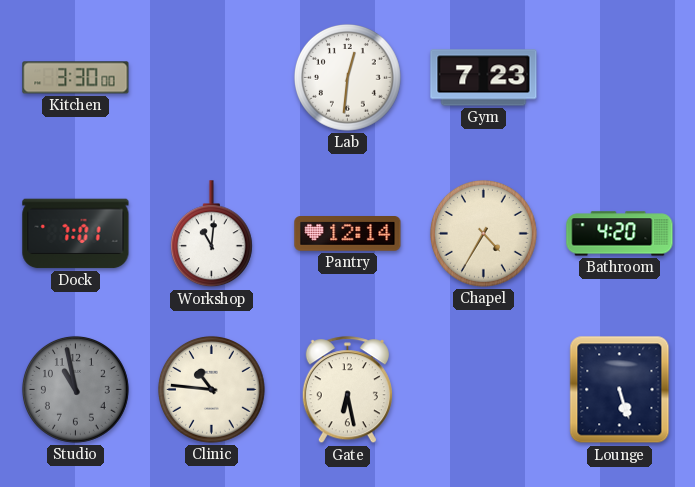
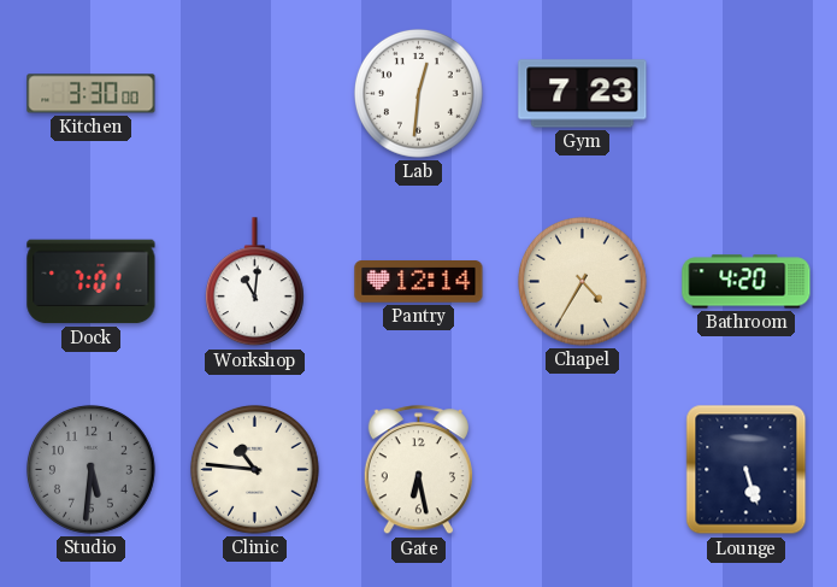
Studio: 10:58 -> 5:31 (90, 469)
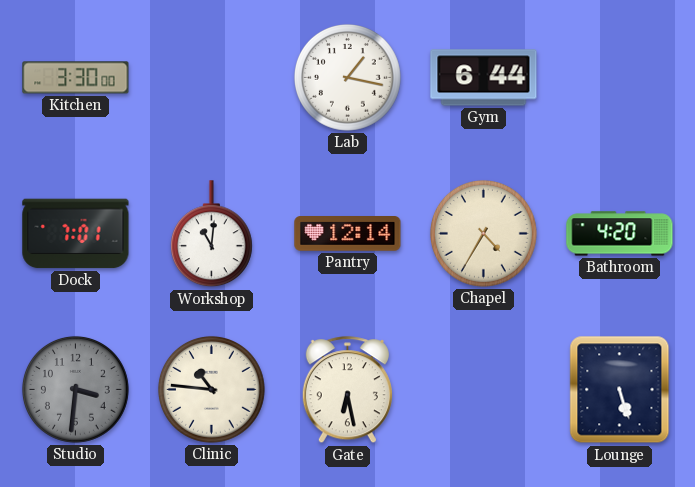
Lab: 12:31 -> 1:17 (347, 77)
Gym: 7:23 -> 6:44 (484, 78)
Studio: 5:31 -> 3:31 (75, 389)
